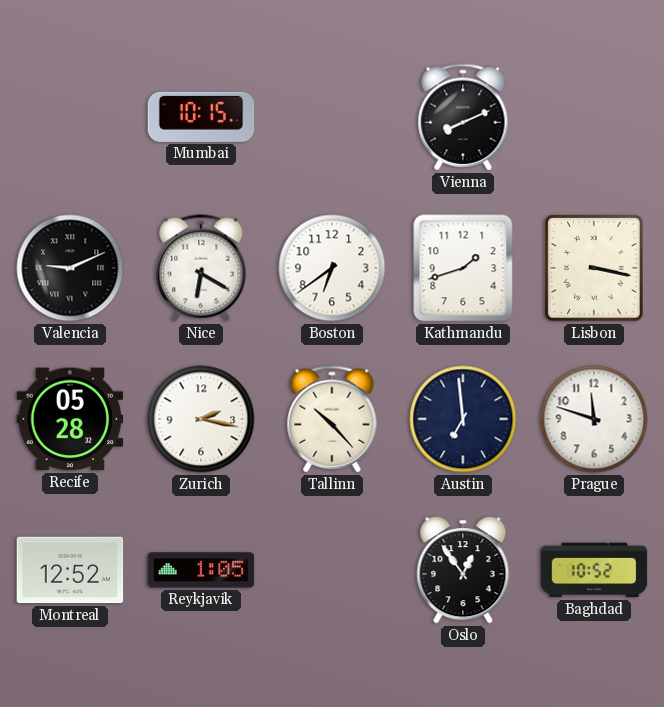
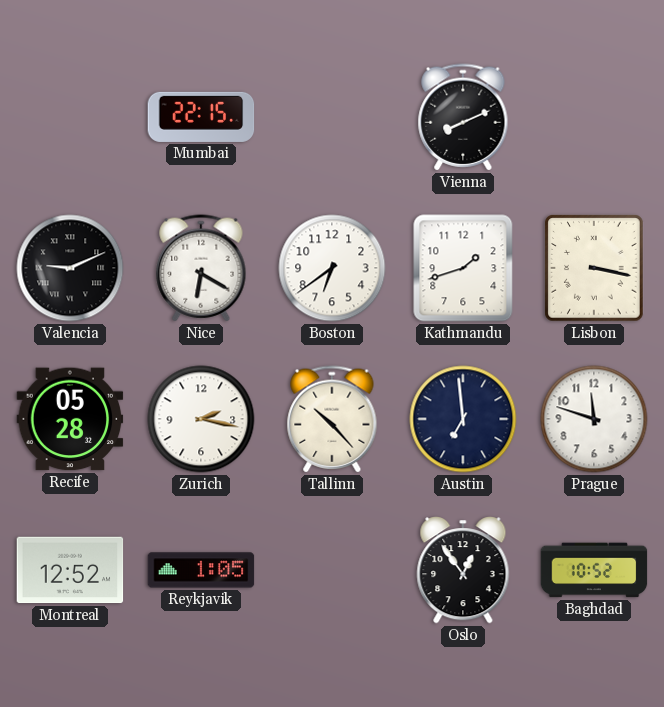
Mumbai: 10:15 -> 22:15 (201, 117)
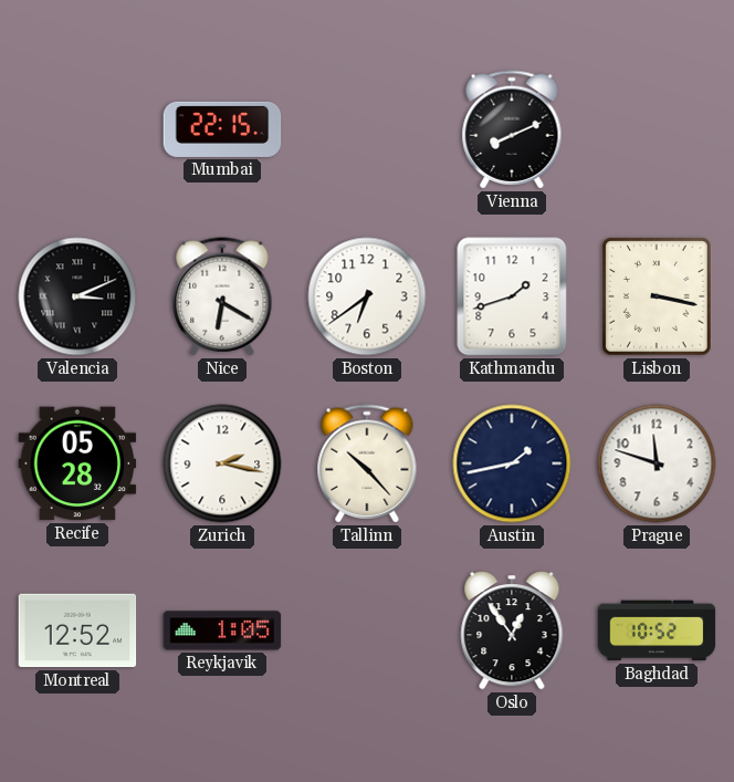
Valencia: 9:11 -> 3:11 (77, 296)
Austin: 6:59 -> 1:43 (512, 463)
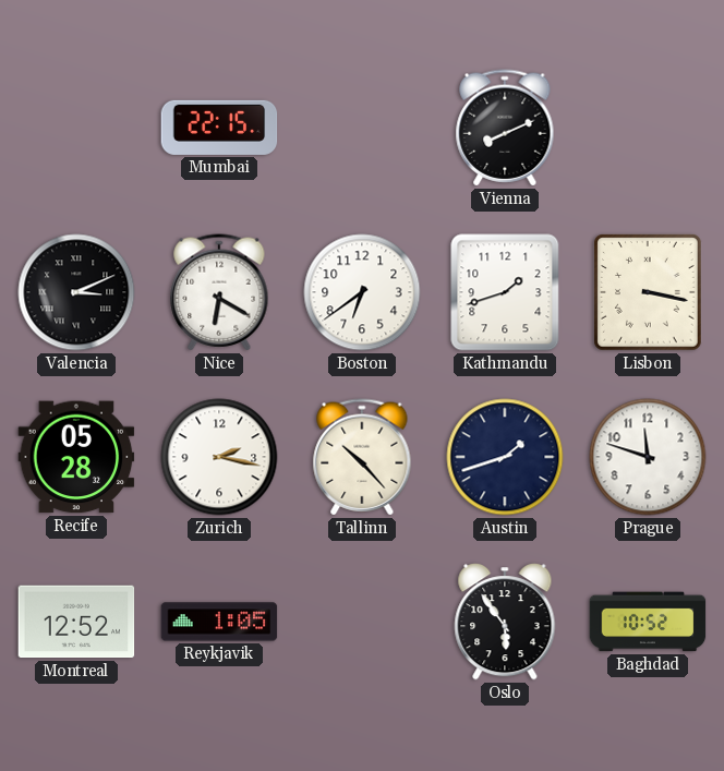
Austin: 1:43 -> 1:42 (505, 457)
Oslo: 12:54 -> 5:54 (505, 622)
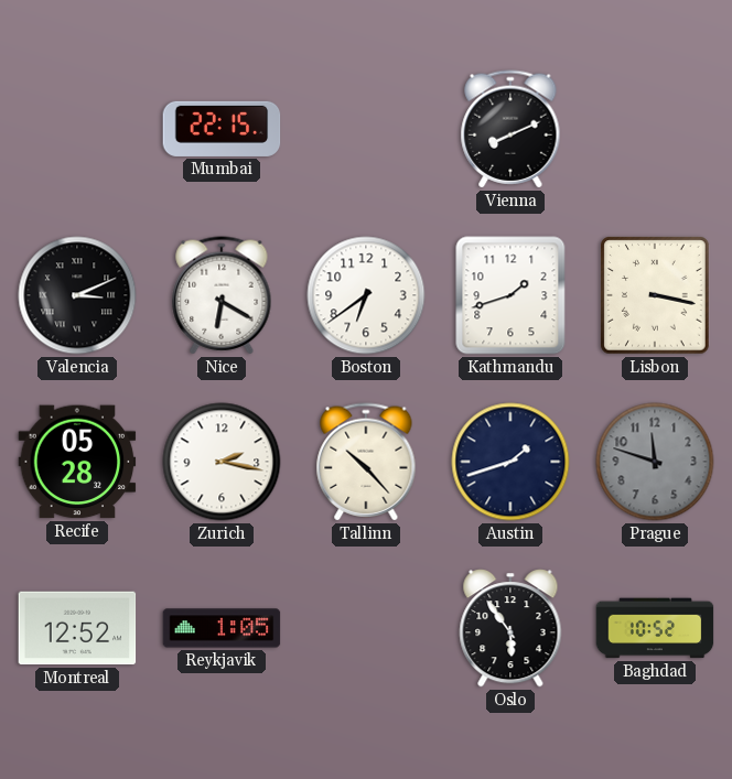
Prague dial: white -> grey (655, 462)
